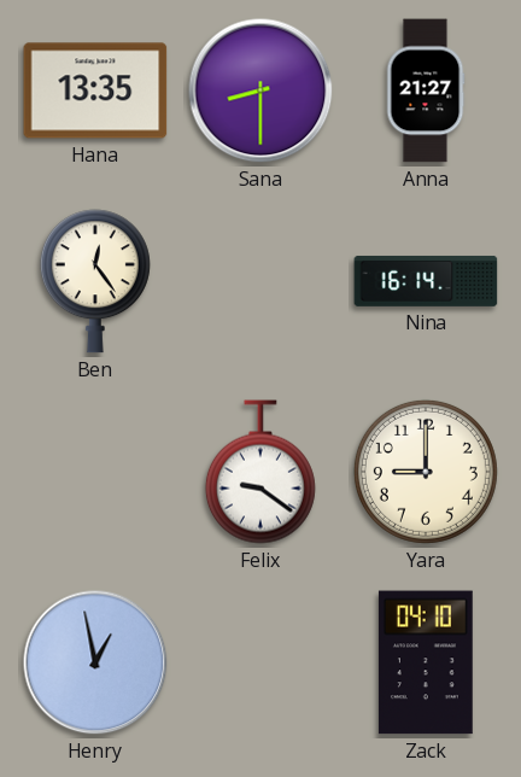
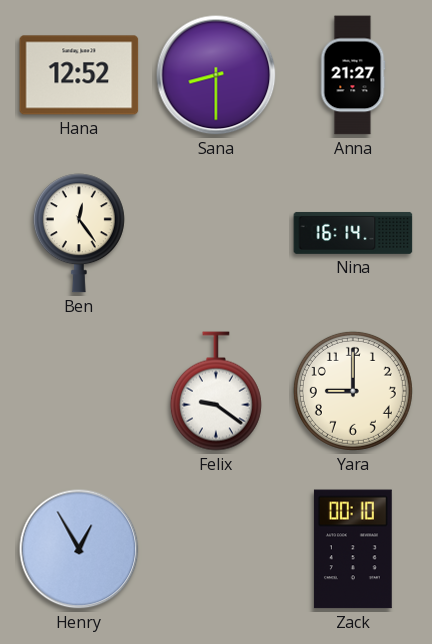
Hana: 13:35 -> 12:52 (79, 75)
Henry: 12:58 -> 12:55 (79, 549)
Zack: 04:10 -> 00:10 (353, 549)
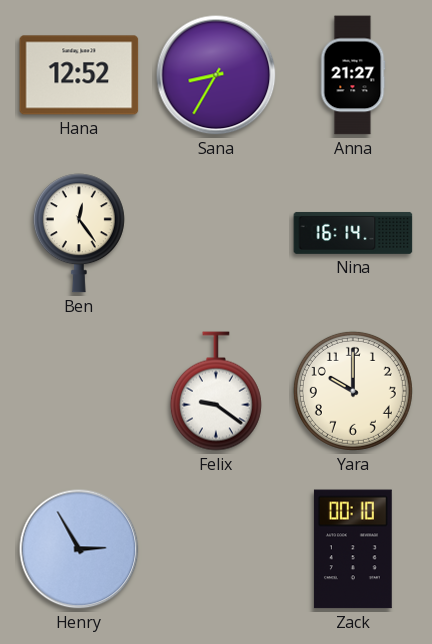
Sana: 8:30 -> 8:35 (216, 75)
Yara: 9:00 -> 10:00 (353, 391)
Henry: 12:55 -> 2:55 (79, 549)
